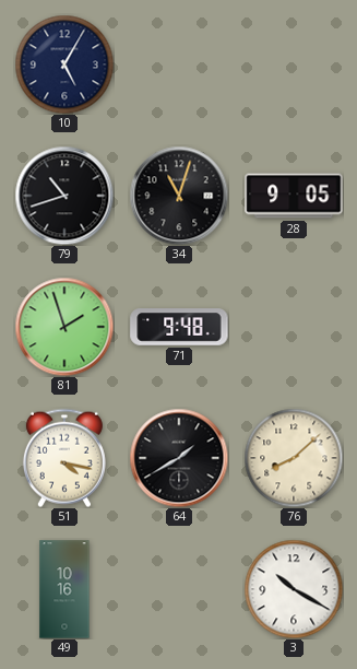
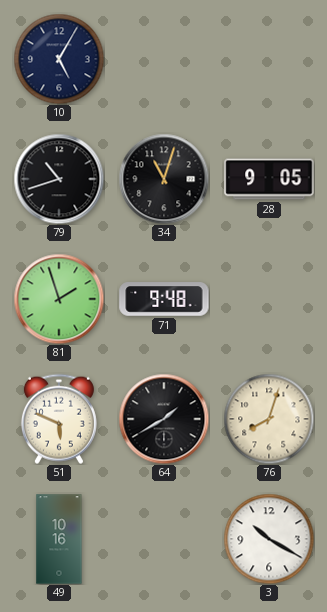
51: 4:17 -> 5:49 (59, 419)
76: 8:08 -> 8:03 (269, 419)
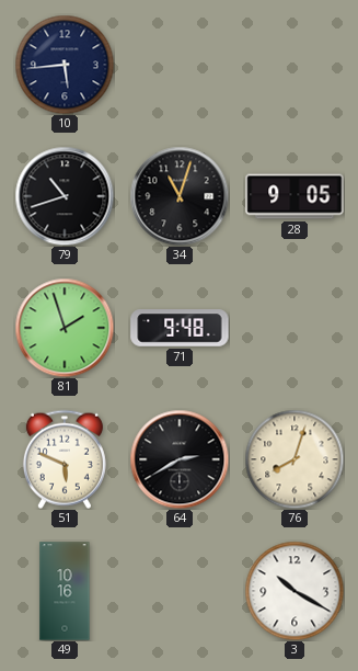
10: 5:05 -> 5:44 (65, 65)
64: 1:40 -> 2:40 (180, 459)
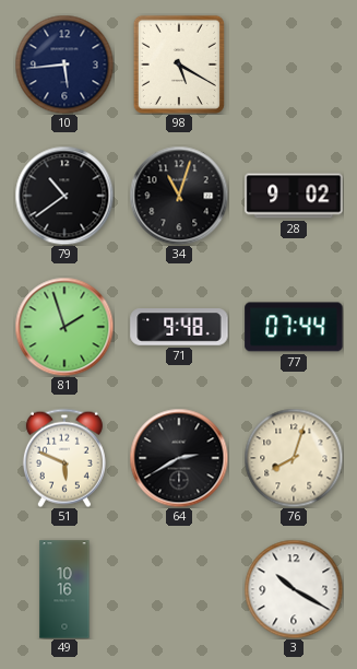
98: none -> 5:20 (179, 64)
79: 10:42 -> 10:39 (64, 196)
28: 9:05 -> 9:02 (294, 196)
77: none -> 07:44 (294, 327)
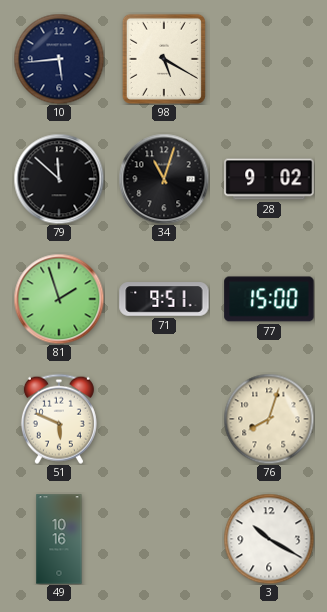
79: 10:39 -> 11:52 (59, 179)
71: 9:48 -> 9:51 (164, 299)
77: 07:44 -> 15:00 (269, 299)
64: 2:40 -> none (179, 458)
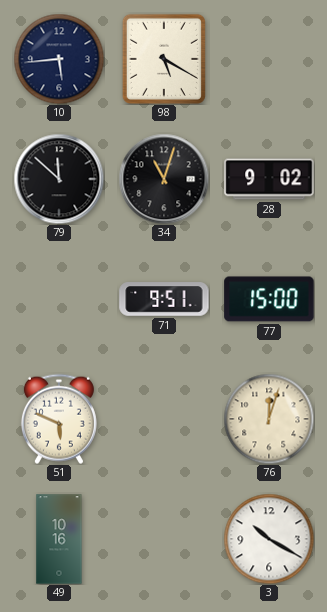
81: 1:57 -> none (59, 299)
76: 8:03 -> 12:03 (269, 419)
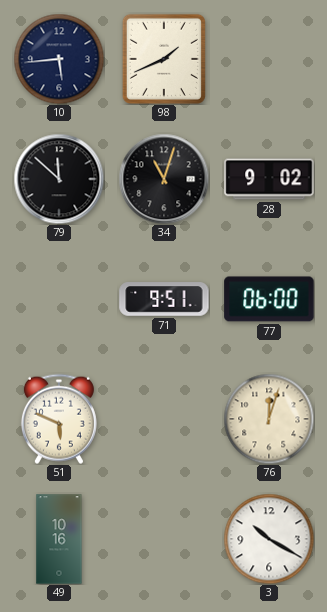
98: 5:20 -> 1:41 (164, 59)
77: 15:00 -> 06:00 (269, 299)
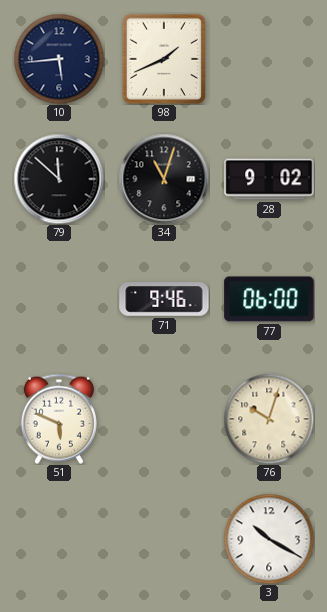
71: 9:51 -> 9:46 (164, 299)
76: 12:03 -> 10:03 (269, 419)
49: 10:16 -> none (59, 539)
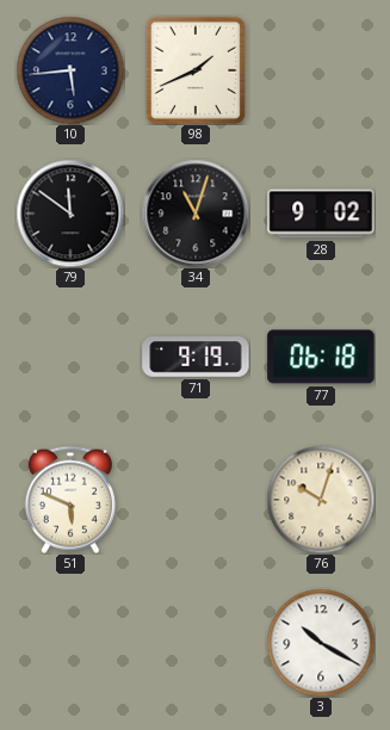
79: 11:52 -> 11:51 (70, 214)
71: 9:46 -> 9:19 (196, 357)
77: 06:00 -> 06:18 (321, 357)
